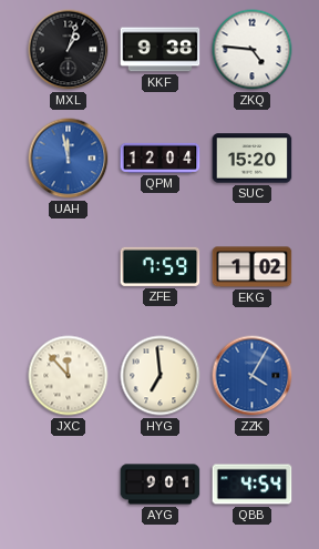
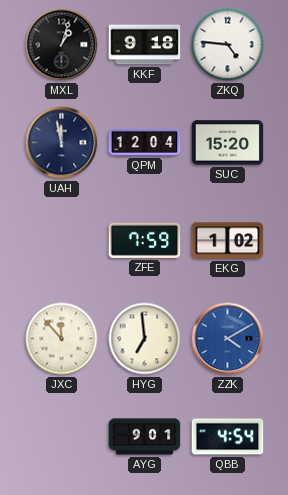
KKF: 9:38 -> 9:18 (145, 45)
UAH dial: blue -> navy (62, 143)
ZZK: 4:05 -> 4:10 (228, 339)
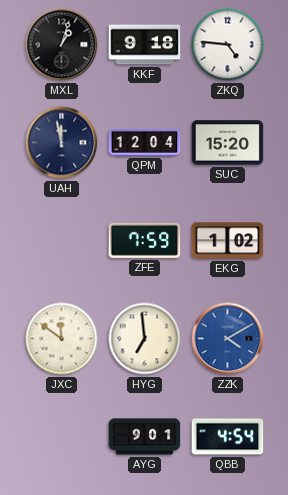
JXC: 11:53 -> 11:51 (62, 339)
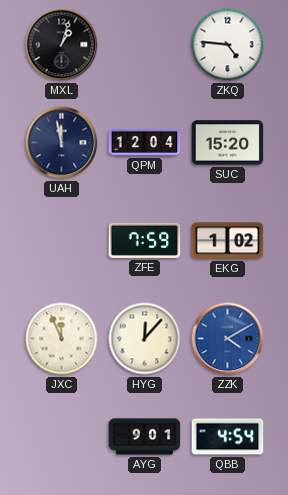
KKF: 9:18 -> none (145, 45)
JXC: 11:51 -> 11:56 (62, 339)
HYG: 6:59 -> 12:07 (145, 339)
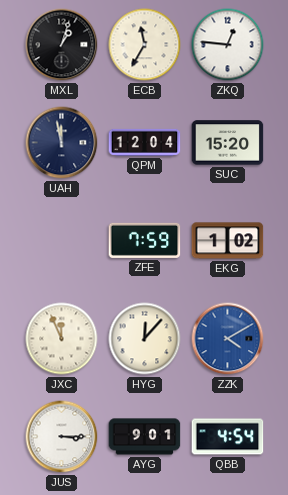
ECB: none -> 11:35 (145, 45)
ZKQ: 4:46 -> 12:46 (228, 45)
JUS: none -> 3:15 (62, 437)
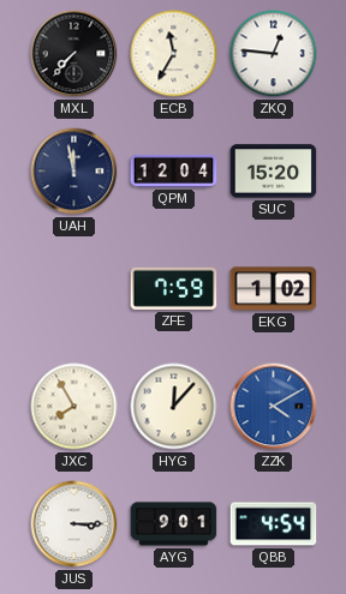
MXL: 1:03 -> 7:37 (74, 54)
JXC: 11:56 -> 7:55 (74, 407)
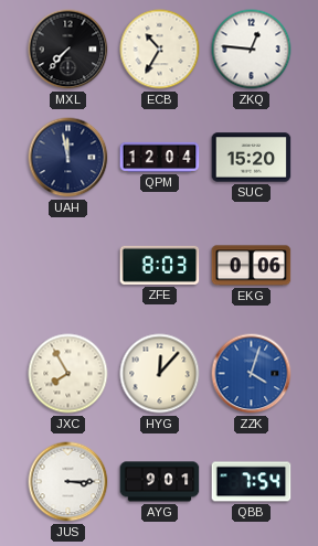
ECB: 11:35 -> 10:35 (160, 50)
ZFE: 7:59 -> 8:03 (160, 265)
EKG: 1:02 -> 0:06 (252, 266)
ZZK: 4:10 -> 4:03 (252, 374)
QBB: 4:54 -> 7:54 (252, 482)
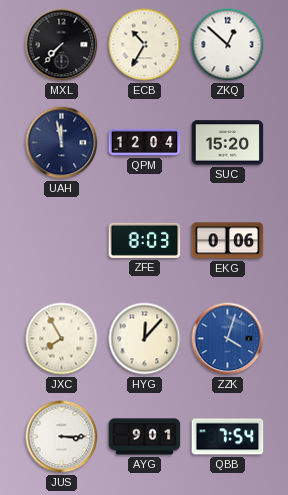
ZKQ: 12:46 -> 12:52 (228, 45)
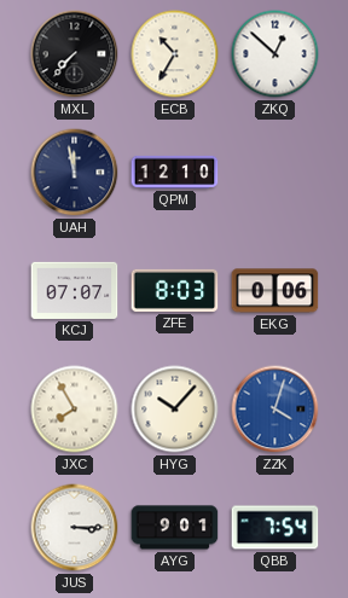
QPM: 12:04 -> 12:10 (175, 172)
SUC: 15:20 -> none (228, 143)
KCJ: none -> 07:07 (75, 290)
HYG: 12:07 -> 10:07 (175, 410)
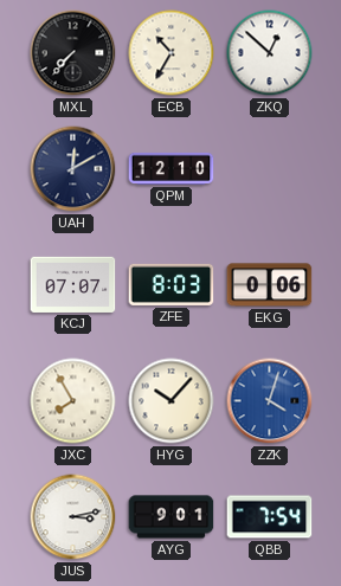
UAH: 11:58 -> 12:10 (73, 169)
JUS: 3:15 -> 3:13 (73, 517)
